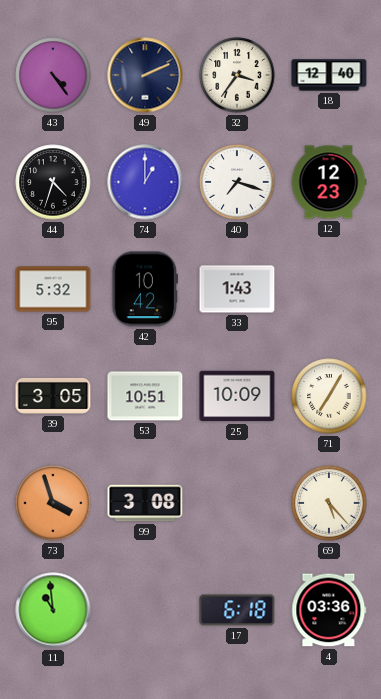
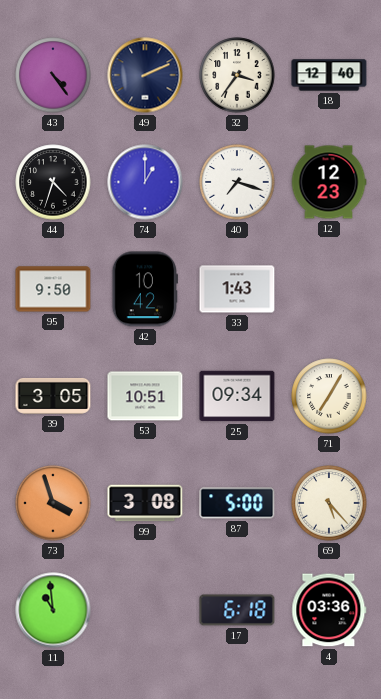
95: 5:32 -> 9:50 (53, 289)
25: 10:09 -> 09:34 (237, 396)
87: none -> 5:00 (237, 503)
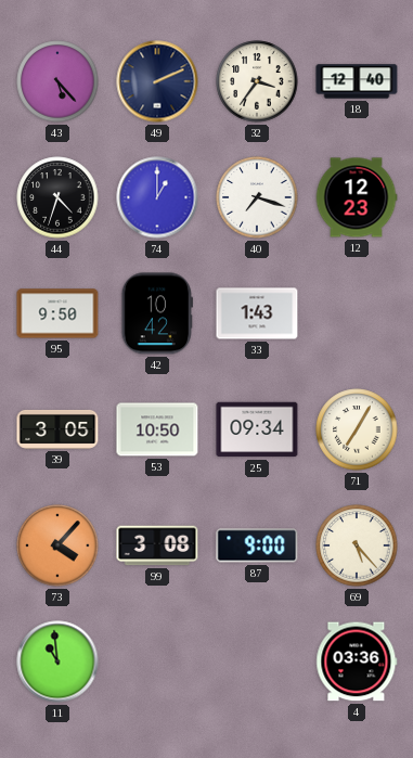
43: 4:24 -> 5:23 (57, 81)
53: 10:51 -> 10:50 (157, 429)
73: 3:57 -> 4:07 (57, 545)
87: 5:00 -> 9:00 (257, 545)
17: 6:18 -> none (237, 610)
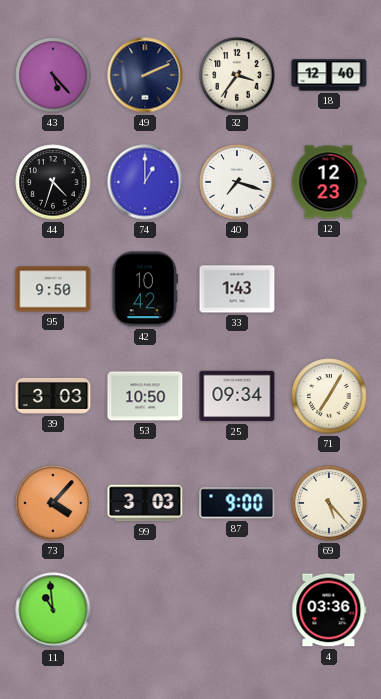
39: 3:05 -> 3:03 (53, 396)
99: 3:08 -> 3:03 (145, 503)
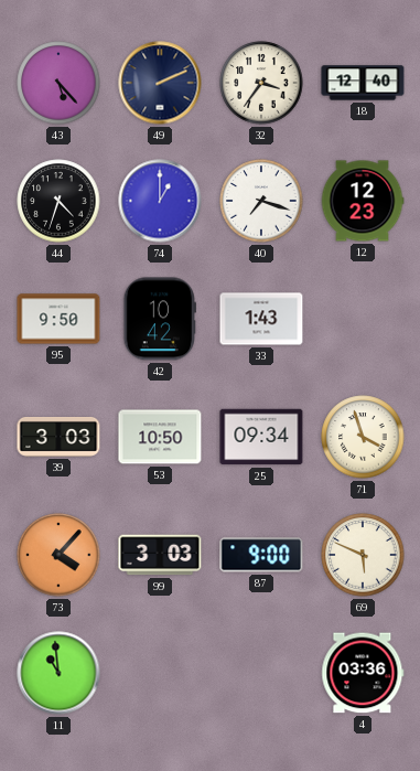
71: 7:05 -> 3:57 (363, 437)
69: 5:23 -> 5:49 (363, 555)
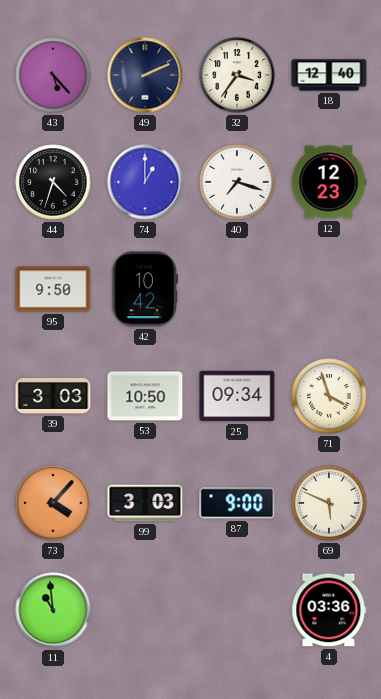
33: 1:43 -> none (261, 319)
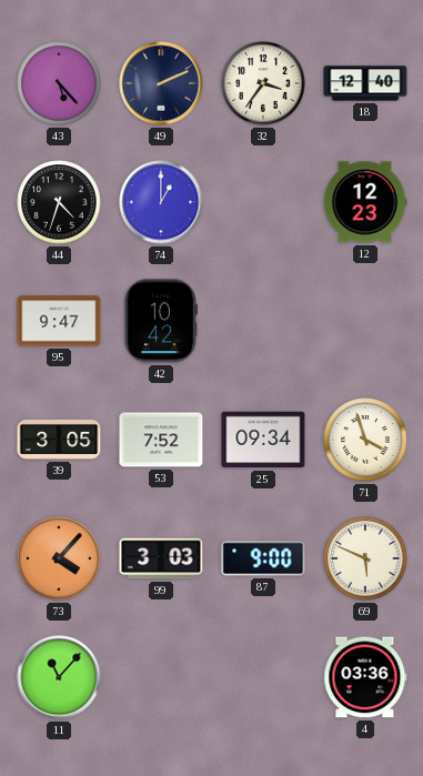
40: 7:18 -> none (237, 182)
95: 9:50 -> 9:47 (59, 321)
39: 3:03 -> 3:05 (59, 440)
53: 10:50 -> 7:52 (161, 440)
11: 10:59 -> 11:07 (59, 677)
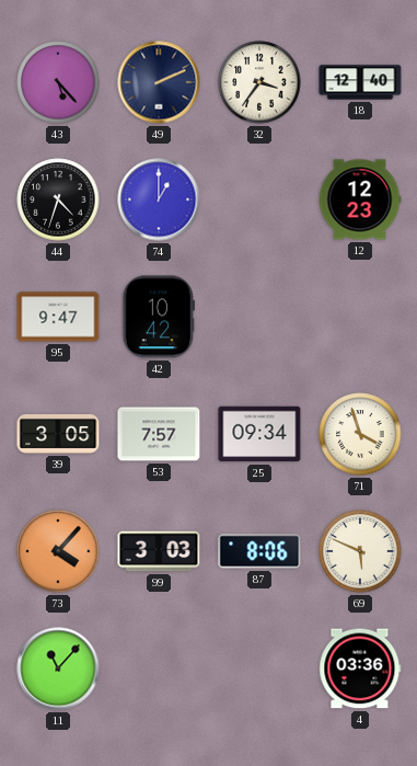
53: 7:52 -> 7:57 (159, 434)
87: 9:00 -> 8:06 (259, 551)
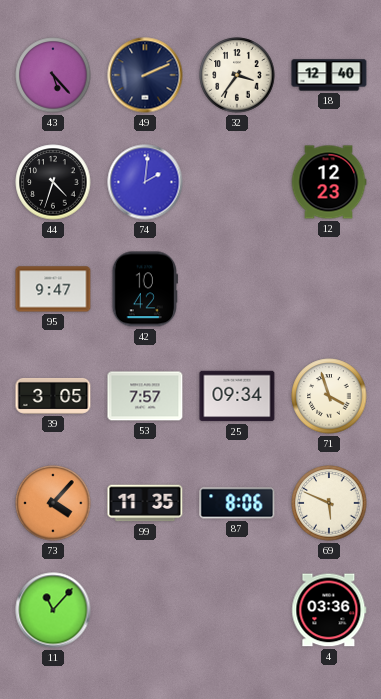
74: 1:00 -> 2:01 (145, 182)
99: 3:03 -> 11:35 (145, 503)
